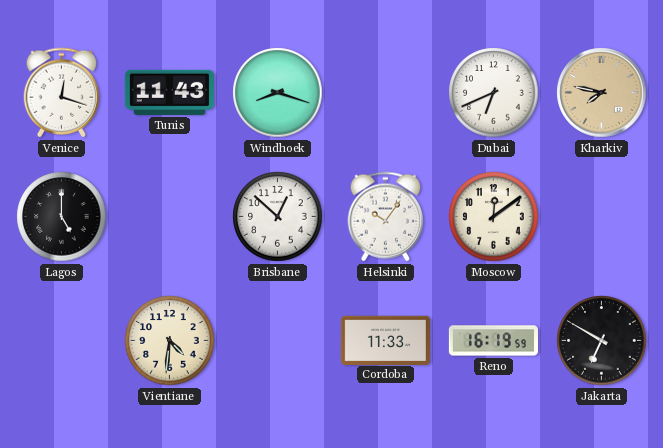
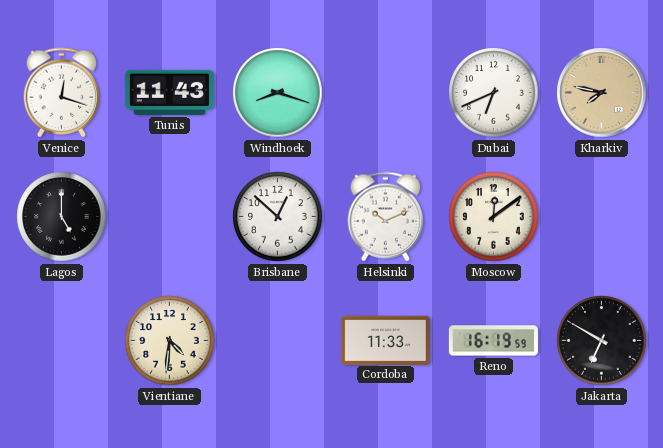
Helsinki: 10:06 -> 10:11 (386, 217)
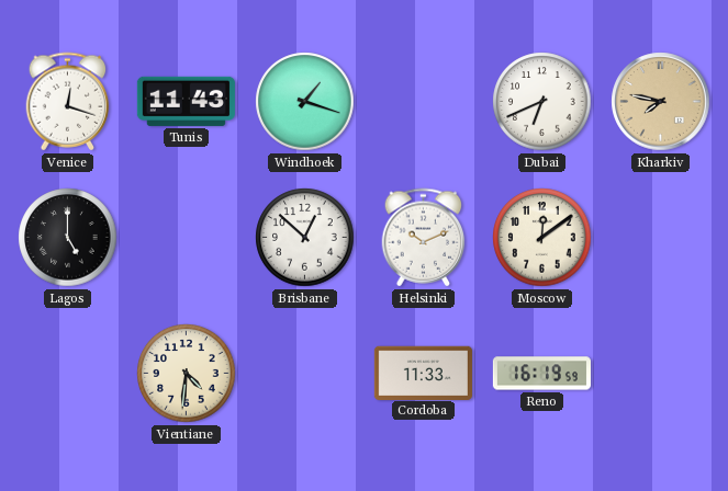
Windhoek: 8:18 -> 1:18 (305, 102)
Jakarta: 6:50 -> none (602, 341)
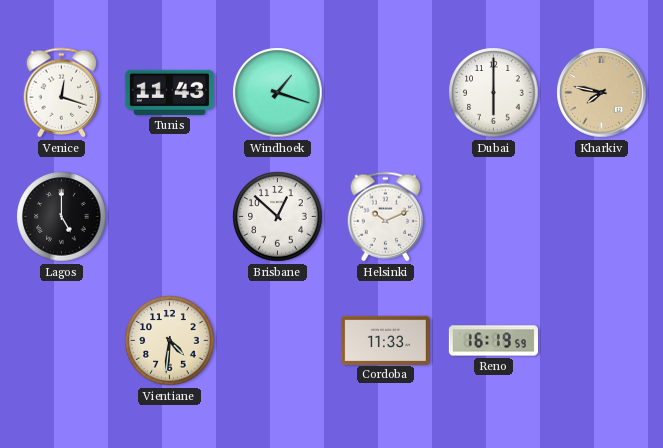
Dubai: 6:41 -> 6:00 (494, 93)
Moscow: 12:09 -> none (542, 238)
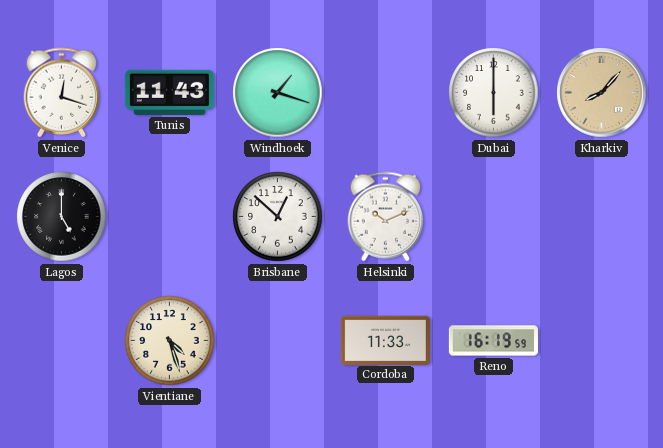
Kharkiv: 7:47 -> 8:07 (602, 93)
Vientiane: 4:31 -> 4:27 (170, 341)
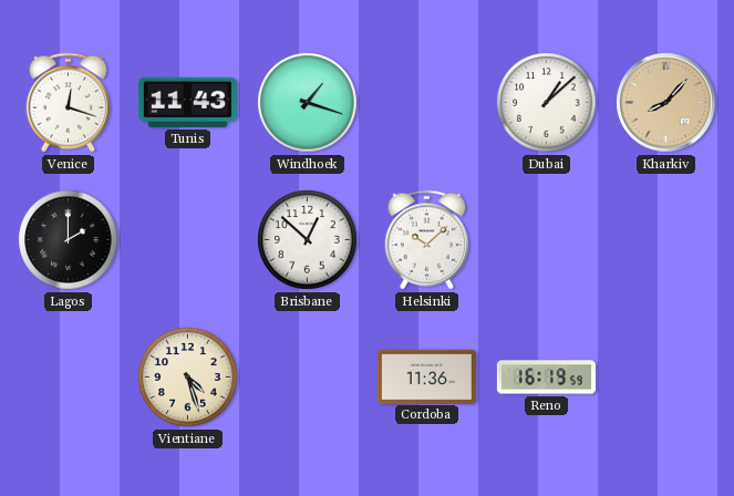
Dubai: 6:00 -> 1:08 (547, 103)
Lagos: 5:00 -> 2:00 (69, 240)
Helsinki: 10:11 -> 10:08 (427, 240)
Cordoba: 11:33 -> 11:36 (426, 376)
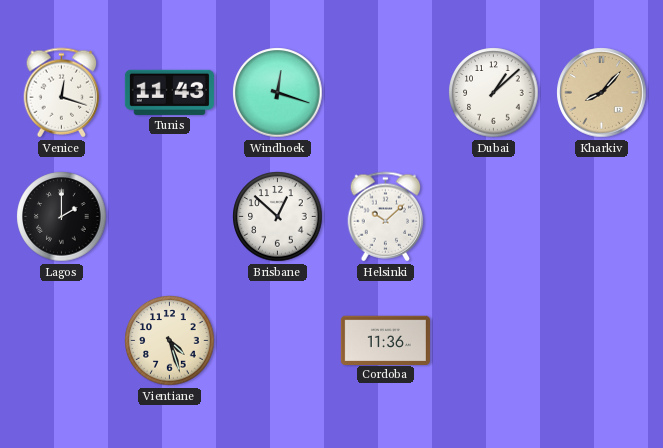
Windhoek: 1:18 -> 12:18 (278, 93)
Reno: 16:19 -> none (546, 378)
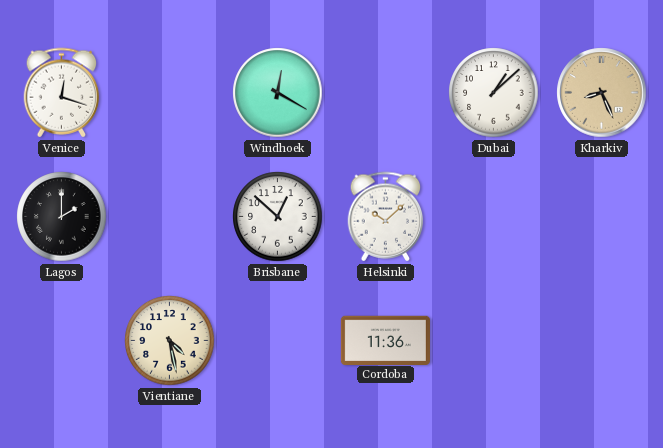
Tunis: 11:43 -> none (169, 92)
Windhoek: 12:18 -> 12:20 (278, 93)
Kharkiv: 8:07 -> 8:26 (602, 93)
Vientiane: 4:27 -> 4:28 (170, 341)
